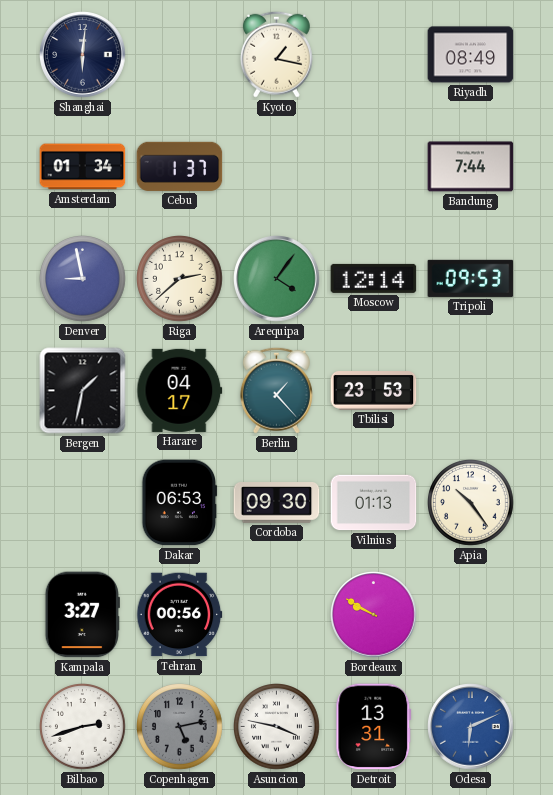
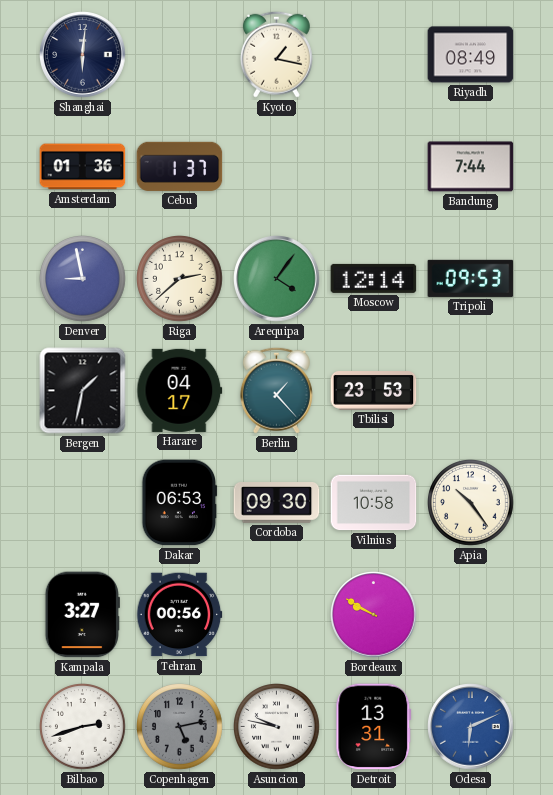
Amsterdam: 01:34 -> 01:36 (83, 167)
Vilnius: 01:13 -> 10:58 (374, 503)
Asuncion: 3:47 -> 9:47 (277, 727)
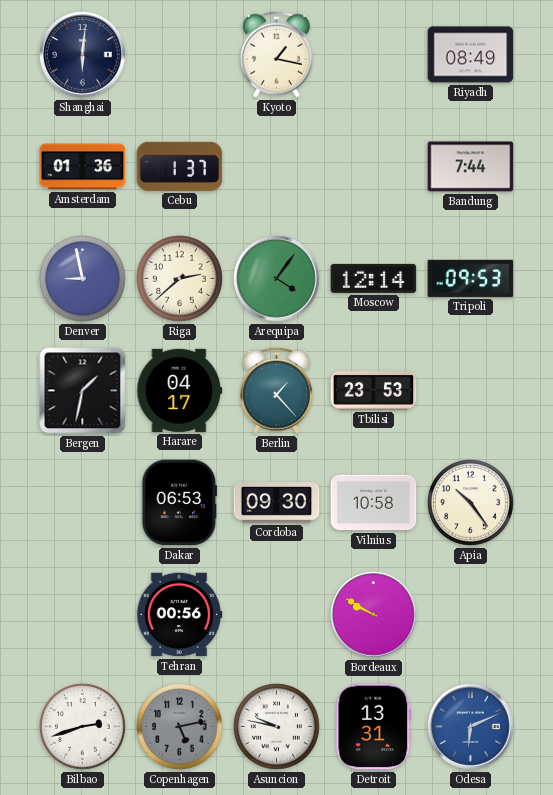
Kampala: 3:27 -> none (82, 615)
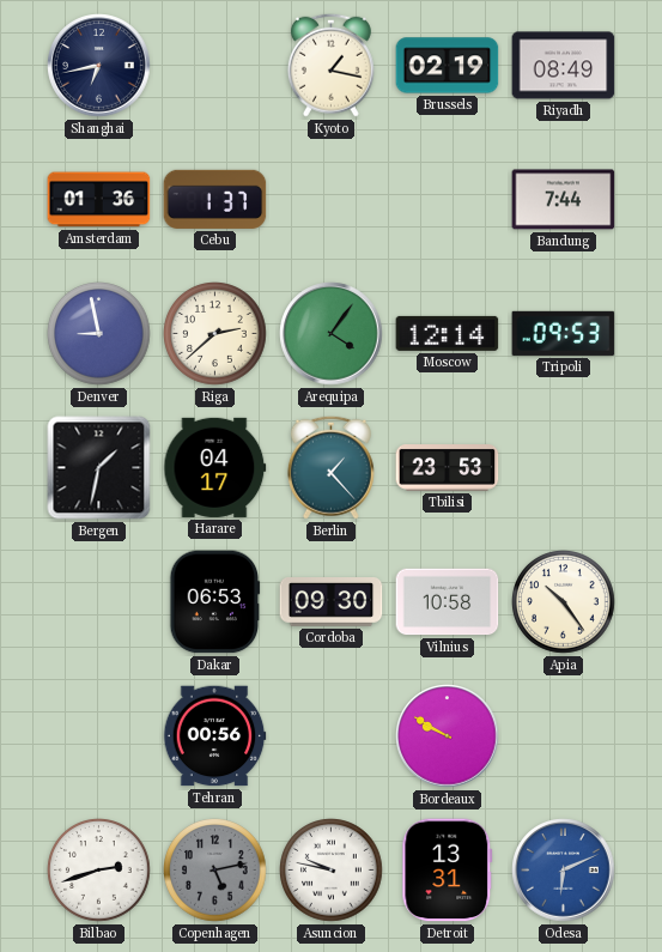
Shanghai: 6:01 -> 6:43 (99, 66)
Brussels: none -> 02:19 (448, 66)
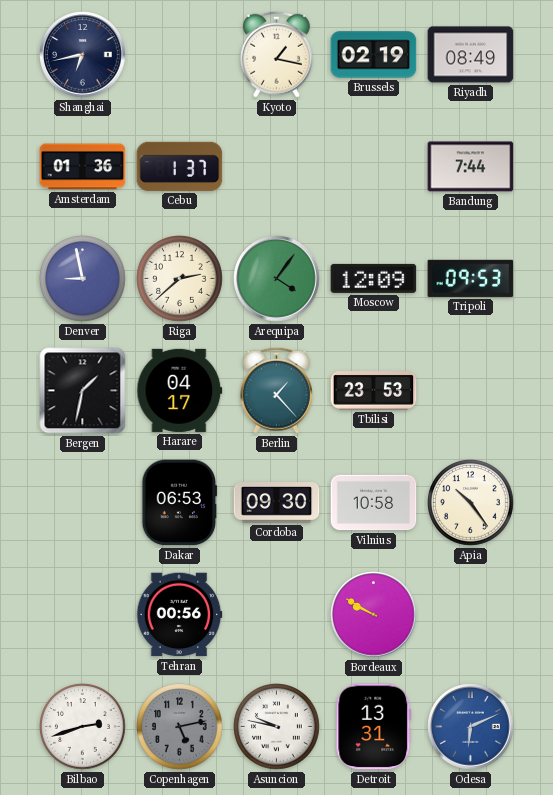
Moscow: 12:14 -> 12:09 (374, 278)
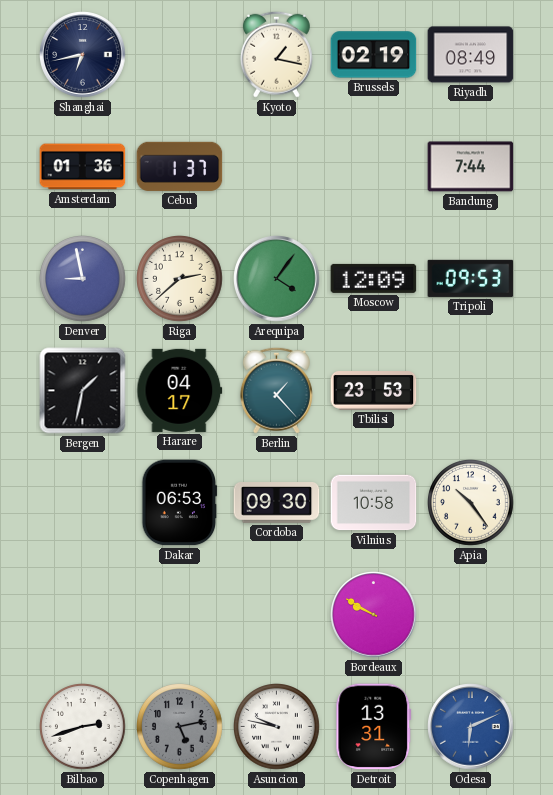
Tehran: 00:56 -> none (179, 615)
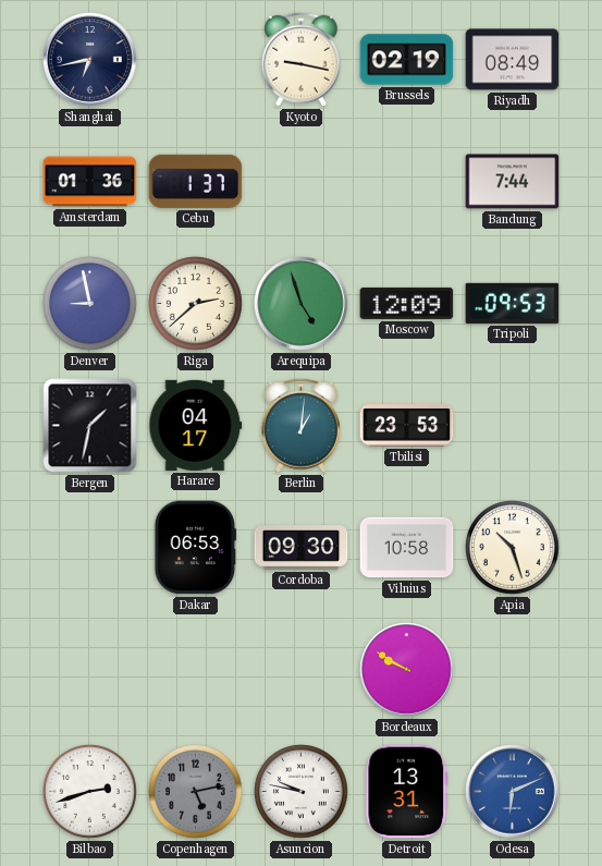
Kyoto: 1:17 -> 9:17 (300, 59)
Arequipa: 4:06 -> 4:57 (302, 304)
Berlin: 1:23 -> 1:01 (300, 425)
Apia: 10:24 -> 10:27 (513, 548)
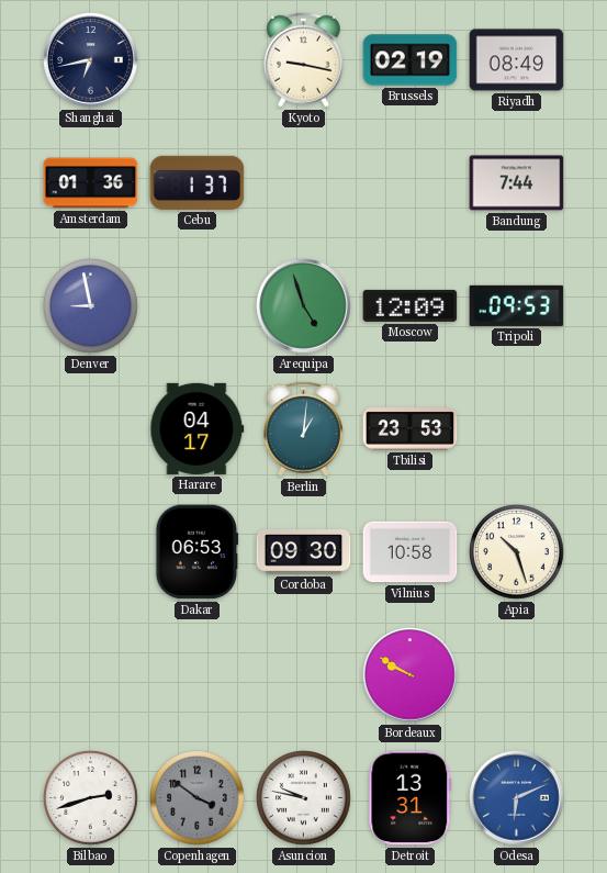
Riga: 2:38 -> none (196, 304)
Bergen: 1:32 -> none (90, 426)
Copenhagen: 5:13 -> 3:51 (198, 798)
